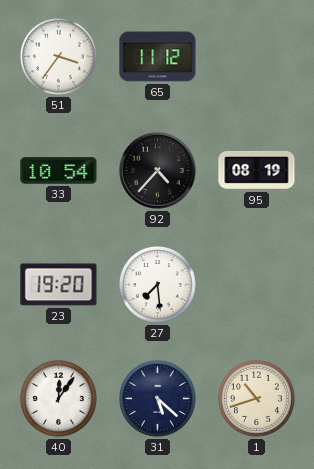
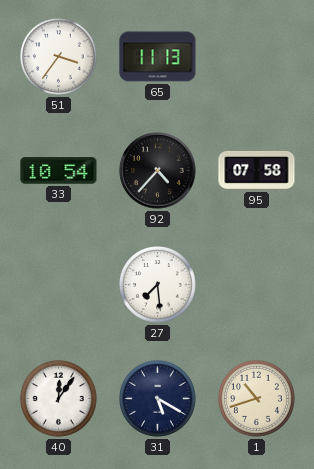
65: 11:12 -> 11:13 (158, 57)
95: 08:19 -> 07:58 (257, 170)
23: 19:20 -> none (59, 285)
31: 5:22 -> 5:20 (158, 399)
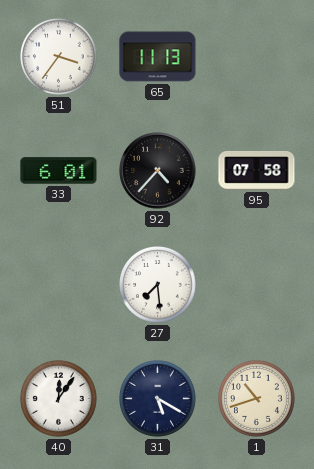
33: 10:54 -> 6:01 (59, 171)
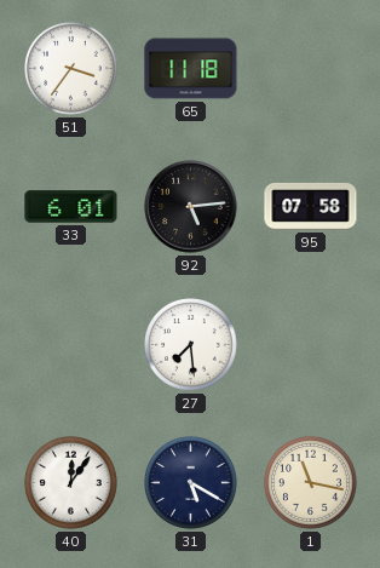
65: 11:13 -> 11:18 (191, 69)
92: 4:37 -> 5:14 (191, 207)
1: 10:42 -> 11:17 (311, 483)
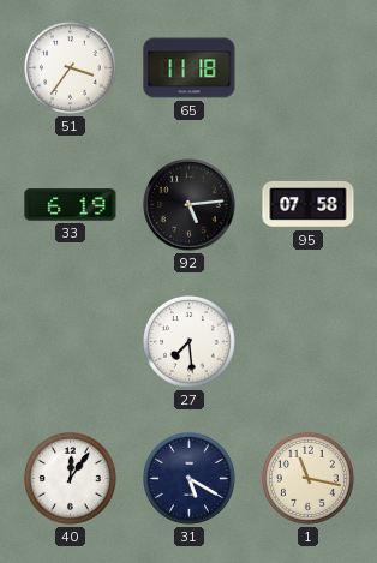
33: 6:01 -> 6:19 (71, 205)
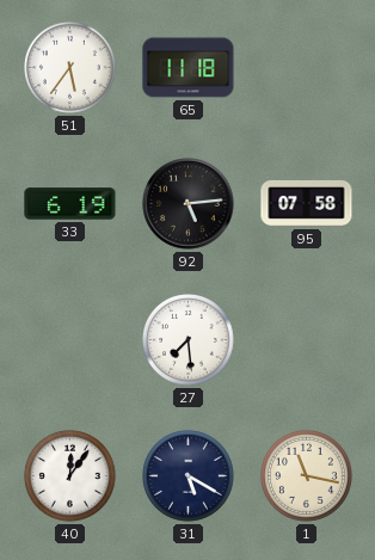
51: 3:36 -> 5:36 (70, 68)
